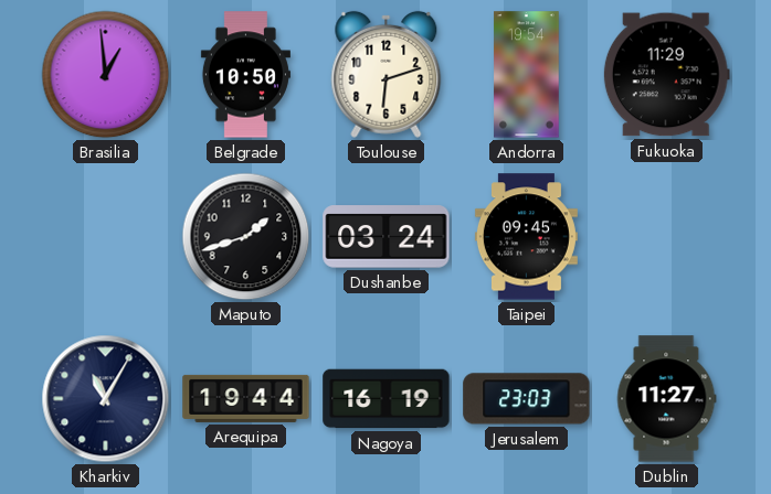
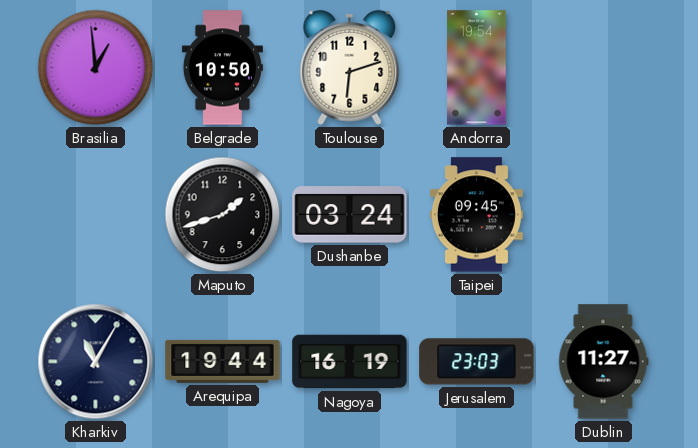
Fukuoka: 11:29 -> none (666, 75)
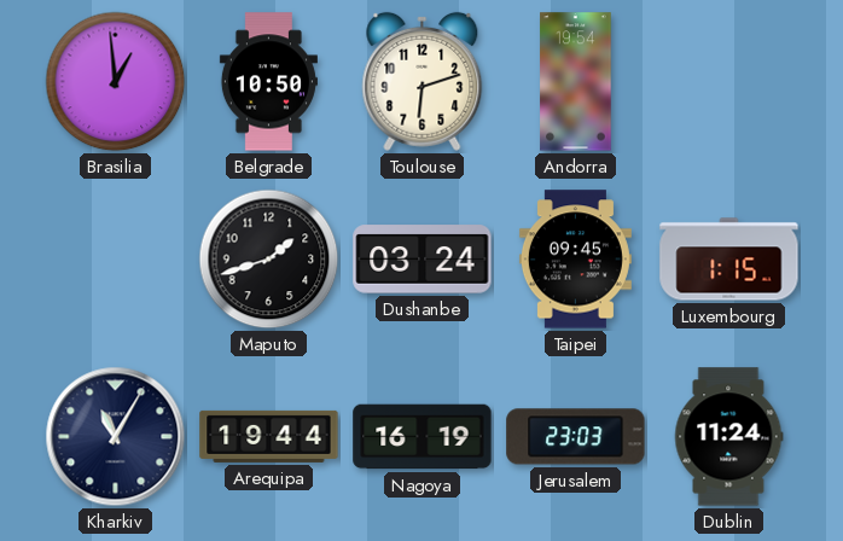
Luxembourg: none -> 1:15 (729, 260)
Dublin: 11:27 -> 11:24 (728, 437)
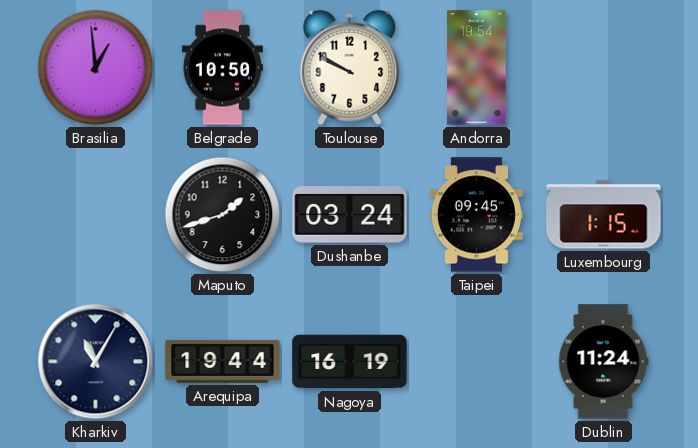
Toulouse: 6:12 -> 9:50 (350, 67)
Jerusalem: 23:03 -> none (576, 437)
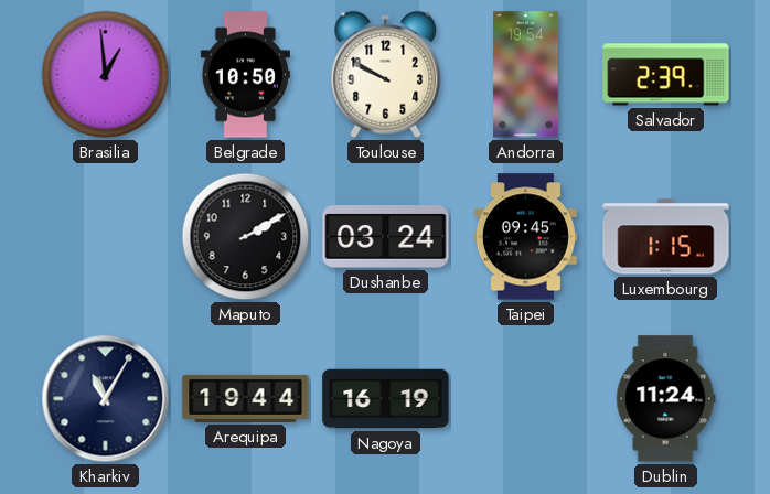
Salvador: none -> 2:39 (666, 75)
Maputo: 1:42 -> 2:10 (246, 237)
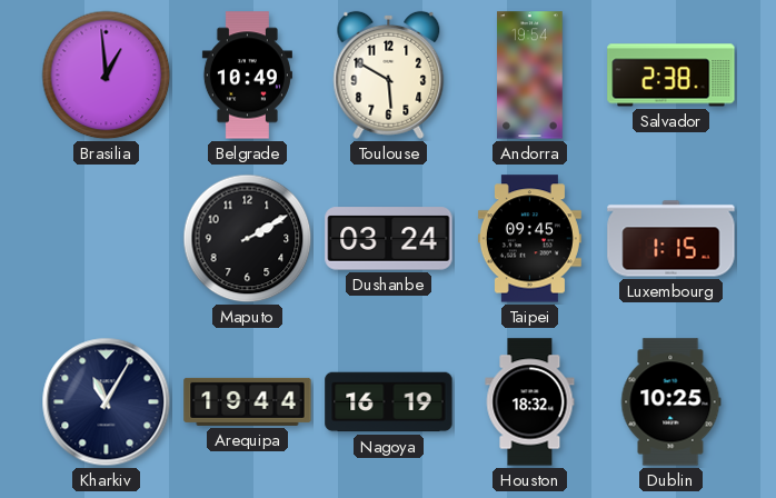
Belgrade: 10:50 -> 10:49 (247, 76)
Toulouse: 9:50 -> 5:50 (389, 74)
Salvador: 2:39 -> 2:38 (671, 76)
Houston: none -> 18:32 (530, 402)
Dublin: 11:24 -> 10:25 (670, 402)
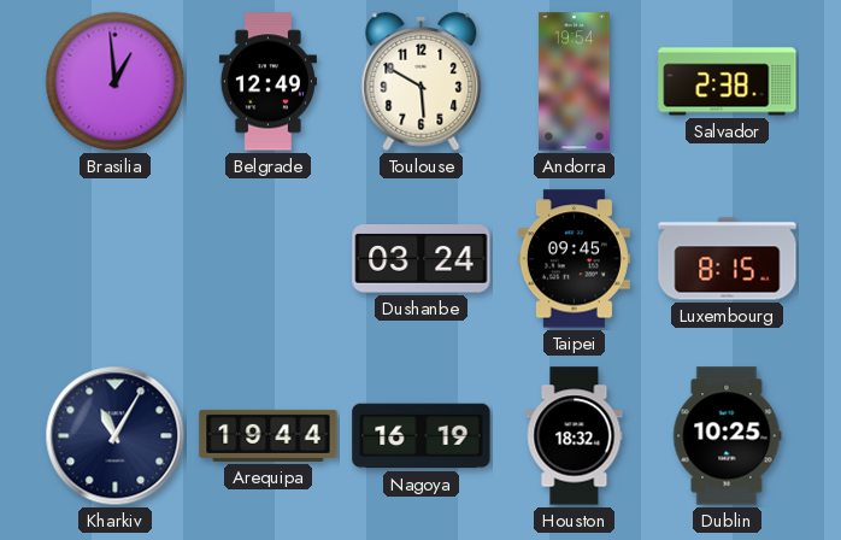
Belgrade: 10:49 -> 12:49 (267, 82)
Maputo: 2:10 -> none (248, 239)
Luxembourg: 1:15 -> 8:15 (728, 259)
